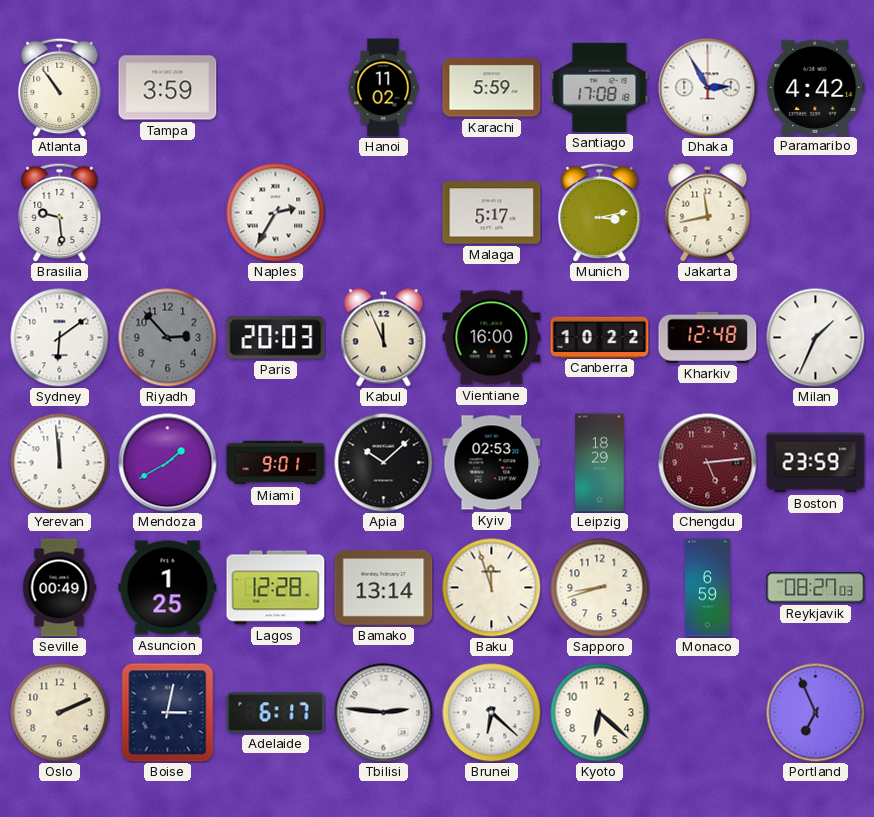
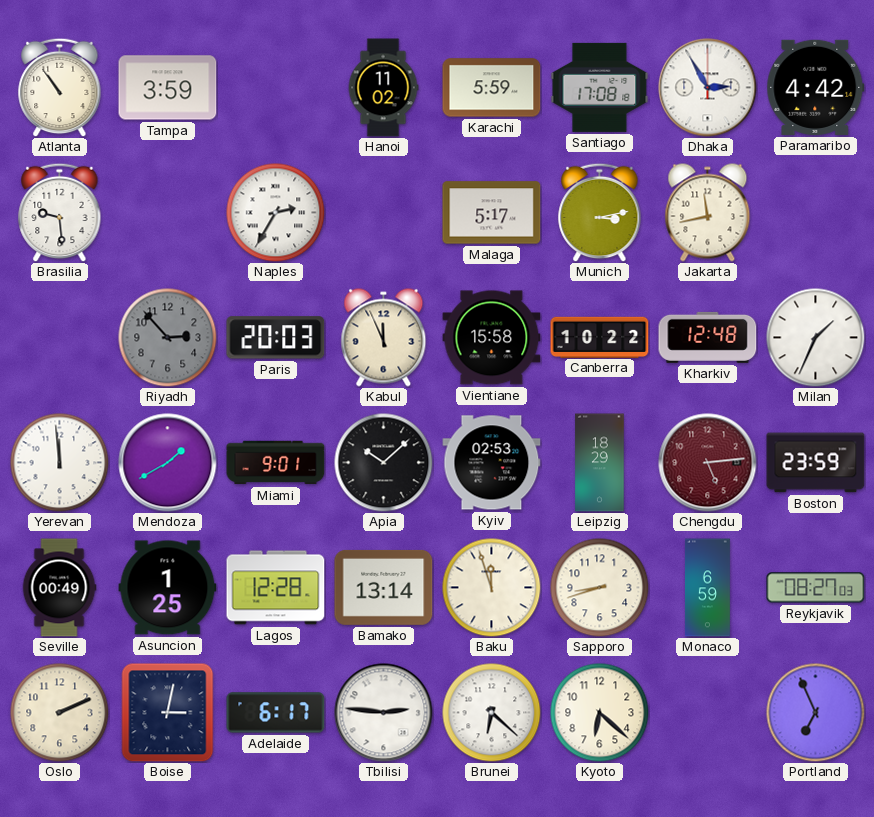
Sydney: 6:09 -> none (60, 338)
Vientiane: 16:00 -> 15:58 (492, 338)
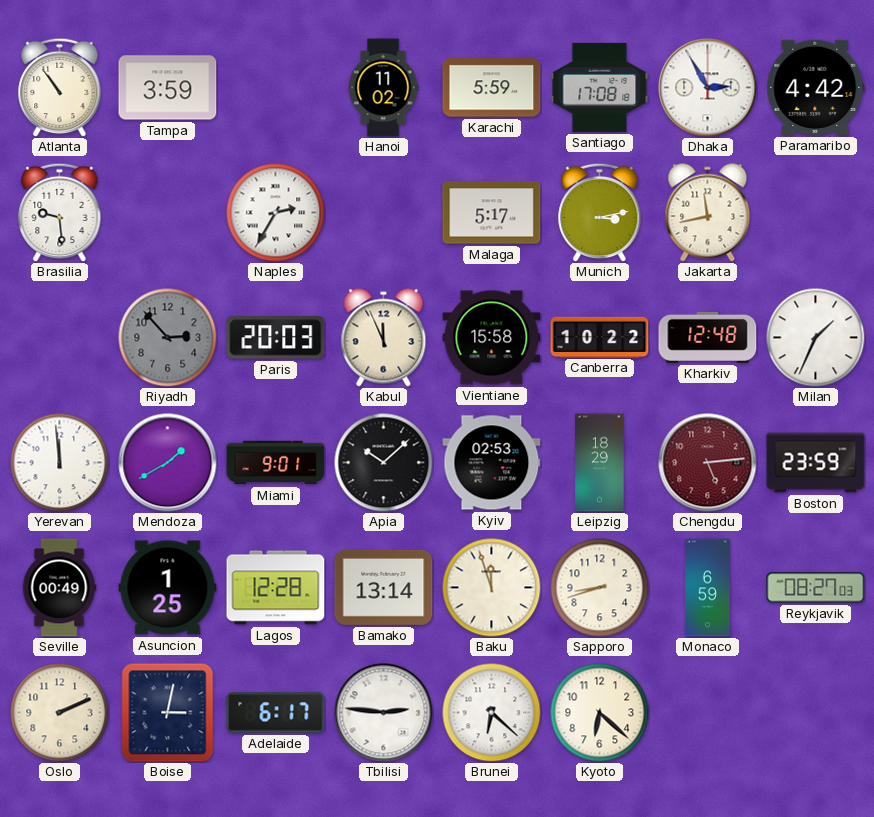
Portland: 6:56 -> none (816, 713)
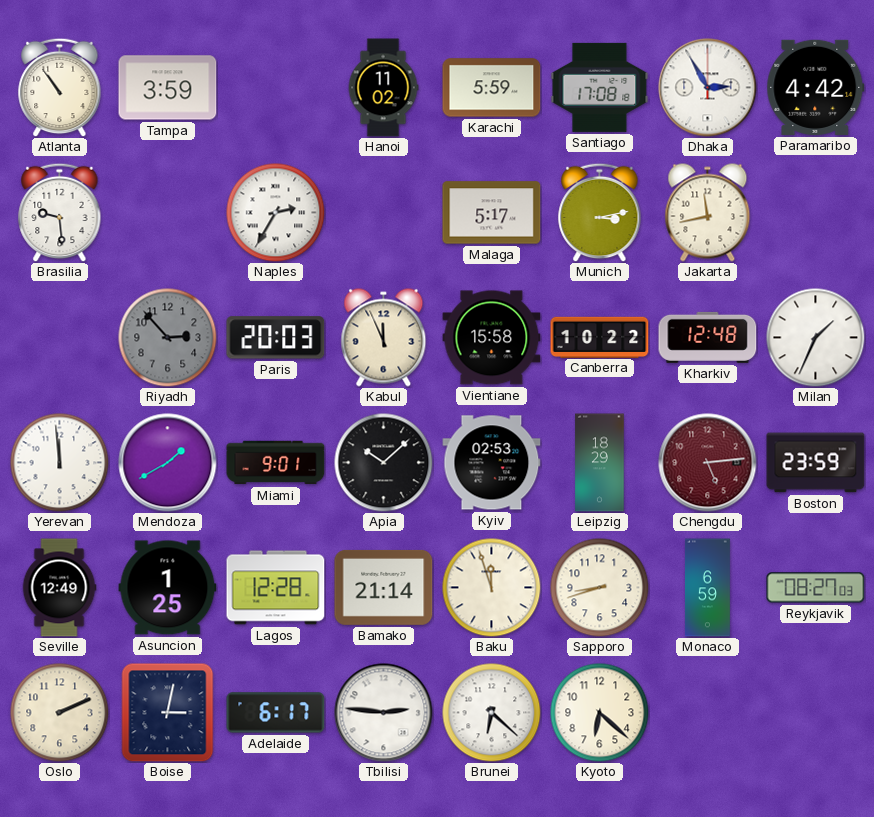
Seville: 00:49 -> 12:49 (59, 588)
Bamako: 13:14 -> 21:14 (384, 587)
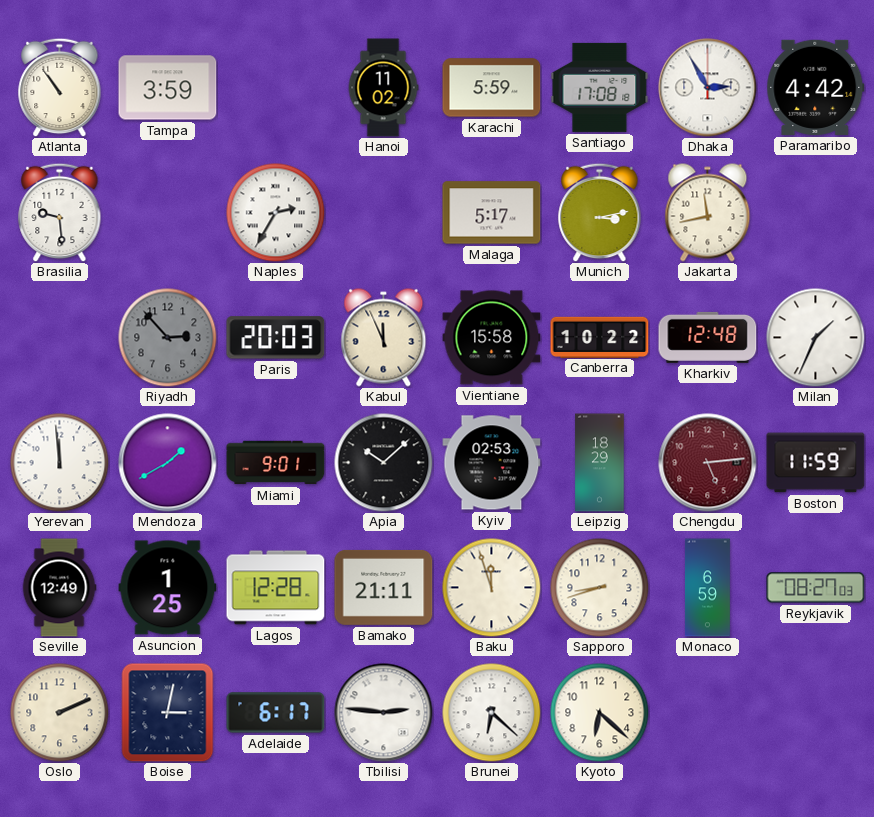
Boston: 23:59 -> 11:59 (816, 463)
Bamako: 21:14 -> 21:11 (384, 587)
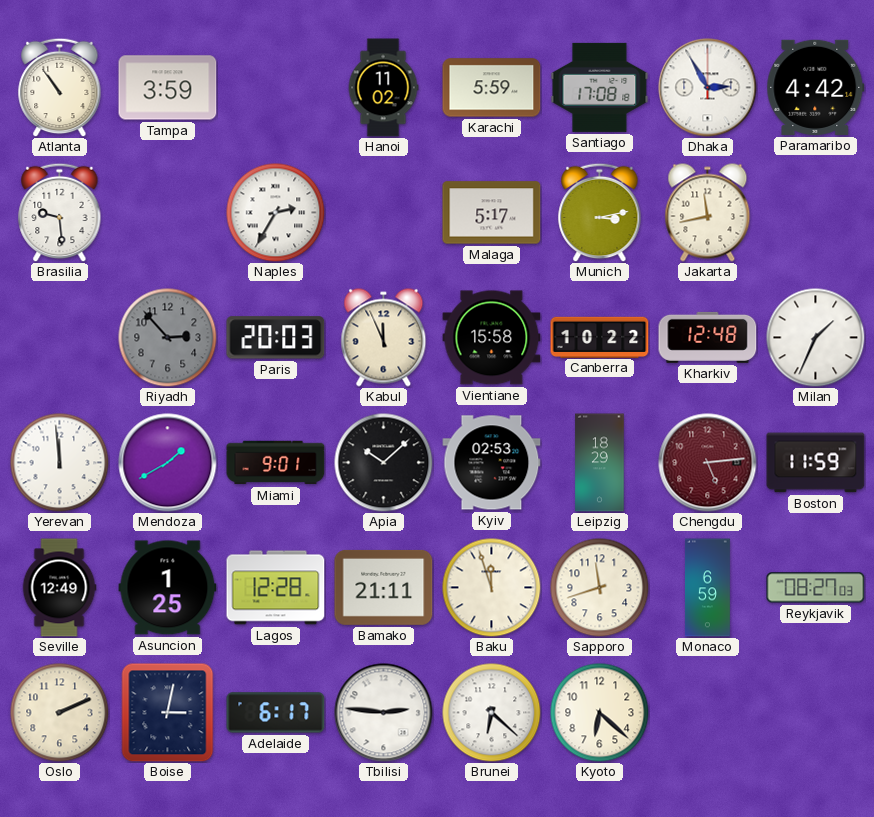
Sapporo: 8:42 -> 11:42 (600, 588)
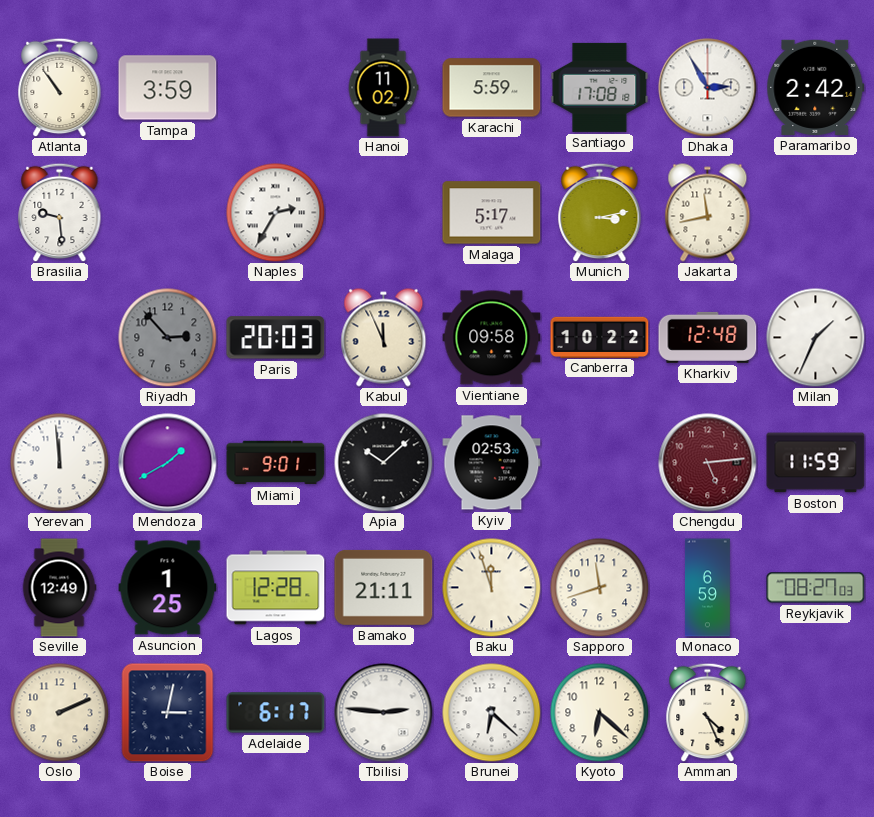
Paramaribo: 4:42 -> 2:42 (816, 87)
Vientiane: 15:58 -> 09:58 (492, 338)
Leipzig: 18:29 -> none (600, 463)
Amman: none -> 4:26 (708, 712)
